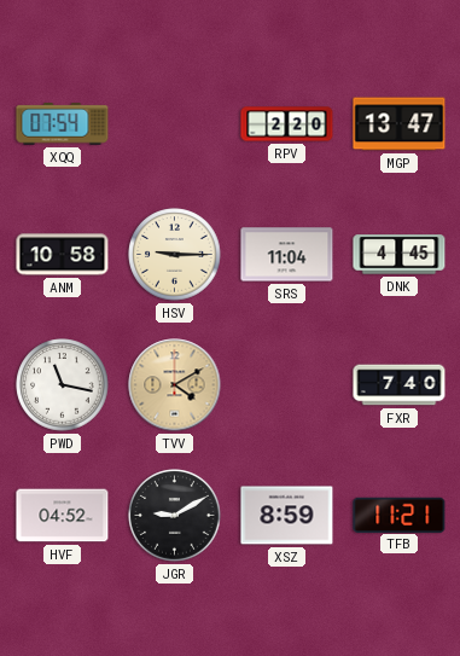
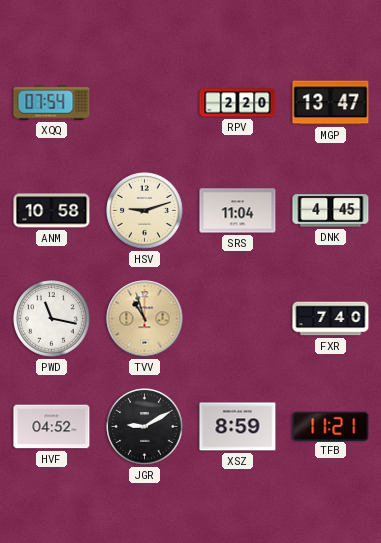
HSV: 9:15 -> 9:12 (145, 211)
TVV: 4:10 -> 10:57 (145, 319)
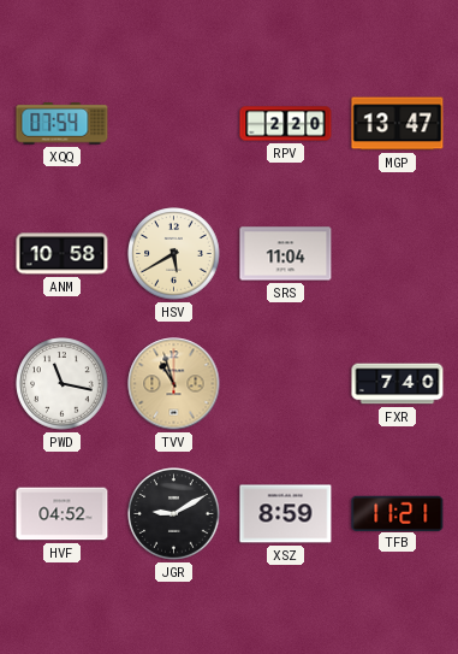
HSV: 9:12 -> 5:40 (174, 254)
DNK: 4:45 -> none (331, 211)
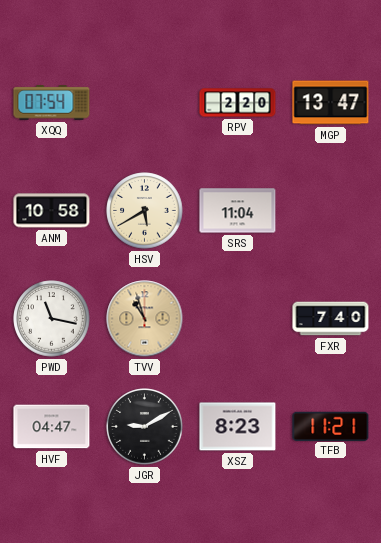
HVF: 04:52 -> 04:47 (52, 427)
XSZ: 8:59 -> 8:23 (238, 427)
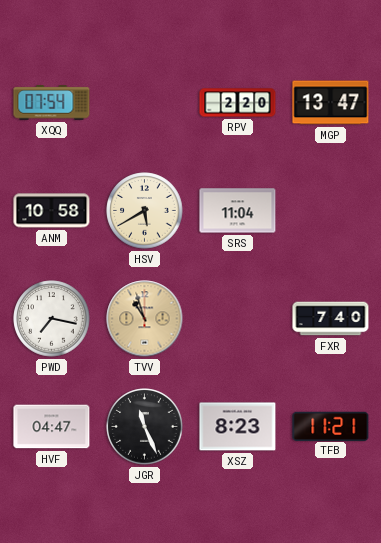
PWD: 11:17 -> 7:17 (52, 319)
JGR: 9:10 -> 11:26 (145, 427)
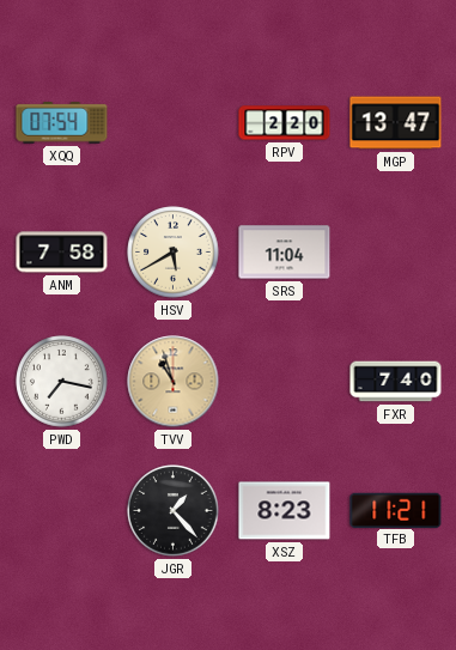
ANM: 10:58 -> 7:58 (62, 253)
HVF: 04:47 -> none (52, 427)
JGR: 11:26 -> 1:23 (174, 511)
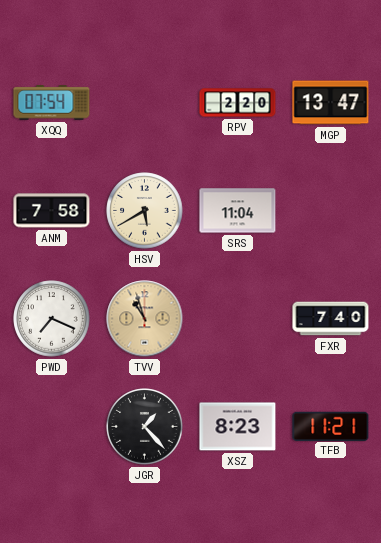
PWD: 7:17 -> 7:19 (52, 319)
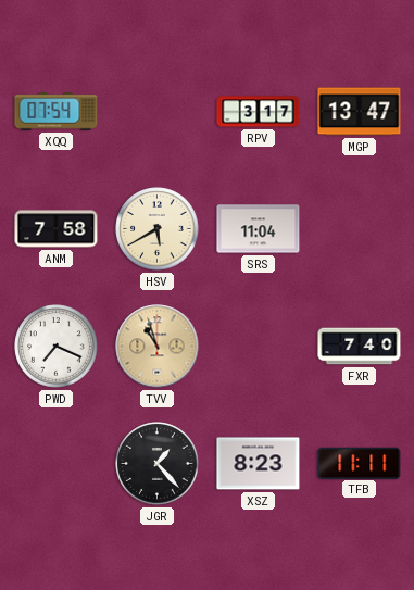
RPV: 2:20 -> 3:17 (259, 112)
TFB: 11:21 -> 11:11 (360, 463)
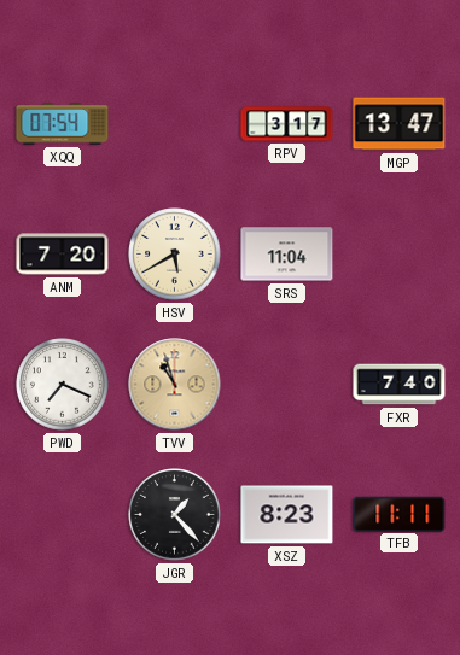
ANM: 7:58 -> 7:20 (63, 255)
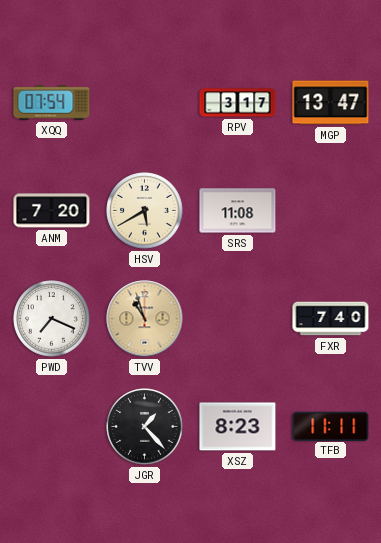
SRS: 11:04 -> 11:08 (238, 211)
